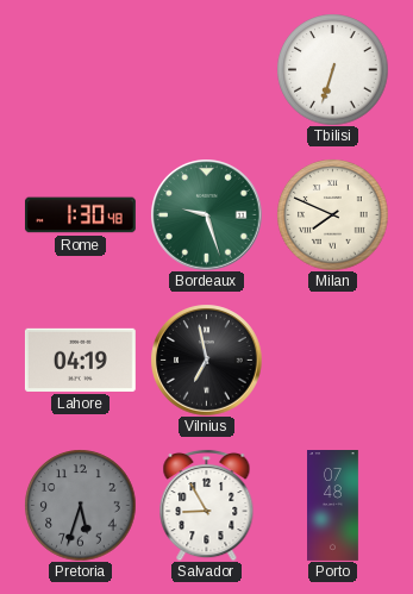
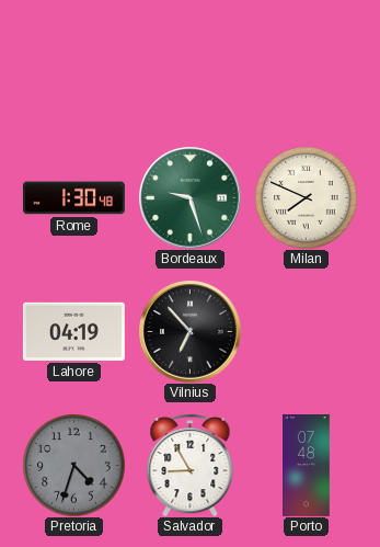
Tbilisi: 6:33 -> none (332, 69)
Vilnius: 6:58 -> 6:53 (189, 331)
Pretoria: 5:33 -> 4:33 (73, 465)
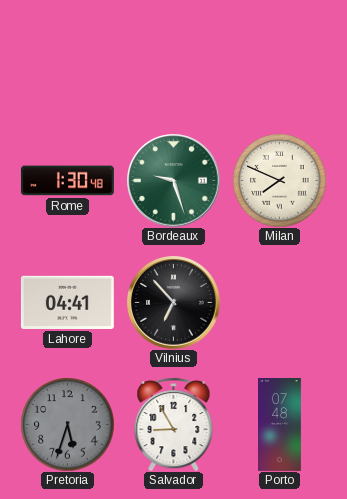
Lahore: 04:19 -> 04:41 (67, 302)
Pretoria: 4:33 -> 5:33 (67, 424)
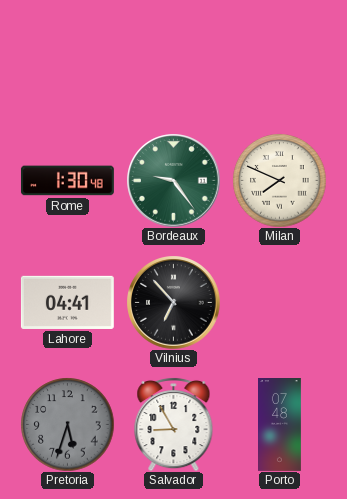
Bordeaux: 9:27 -> 9:24 (173, 180)
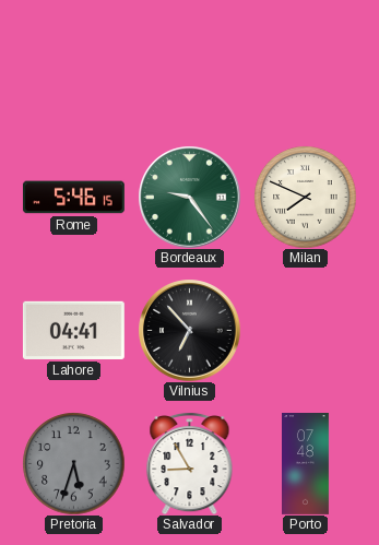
Rome: 1:30 -> 5:46 (73, 198)
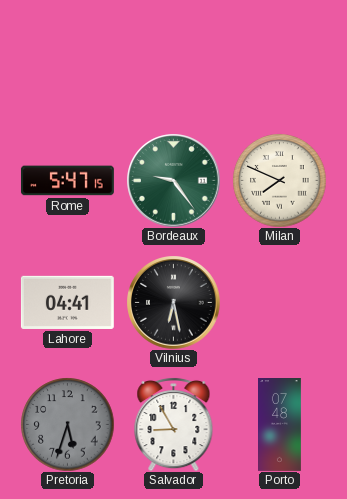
Rome: 5:46 -> 5:47 (67, 181)
Vilnius: 6:53 -> 6:28 (173, 302)
